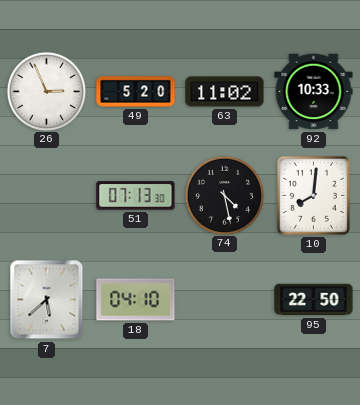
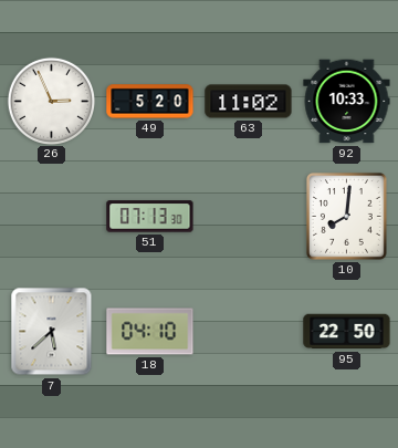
74: 4:28 -> none (224, 195)
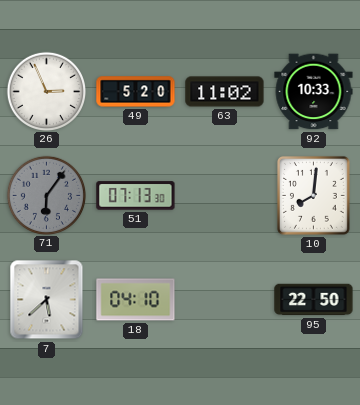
71: none -> 6:06 (46, 195)
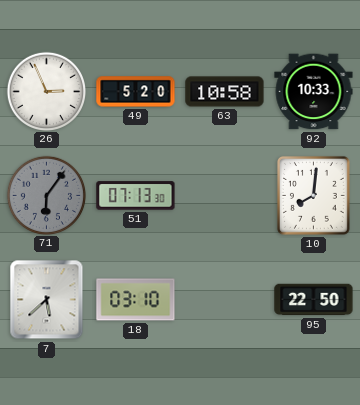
63: 11:02 -> 10:58 (225, 92)
18: 04:10 -> 03:10 (136, 300)
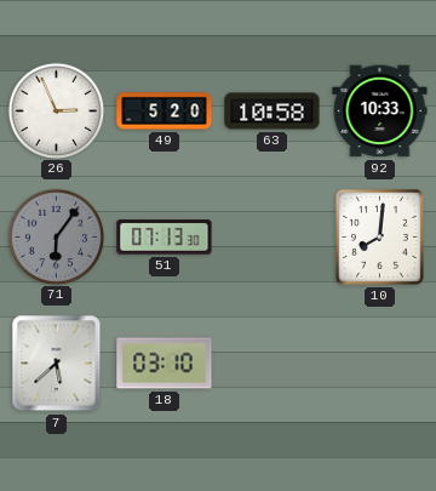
95: 22:50 -> none (314, 300)
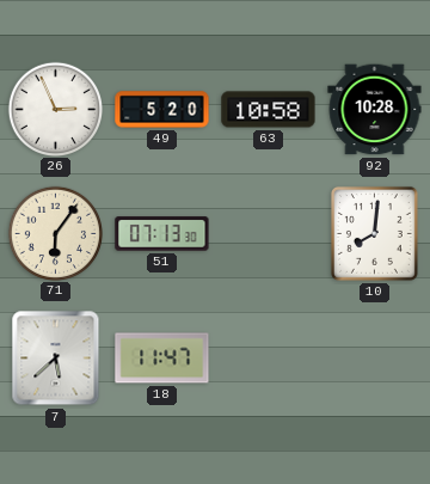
92: 10:33 -> 10:28 (375, 110)
71 dial: grey -> cream (55, 233)
18: 03:10 -> 11:47 (162, 359)
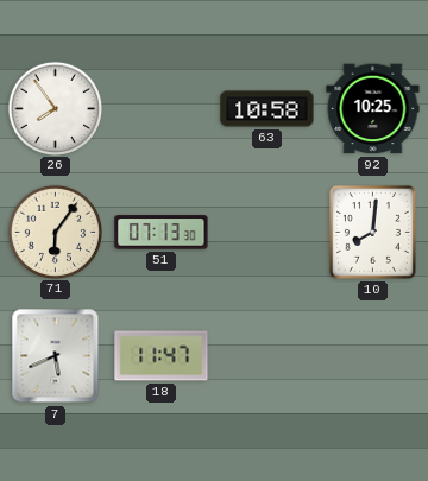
26: 2:56 -> 7:54 (55, 108)
49: 5:20 -> none (162, 110)
92: 10:28 -> 10:25 (373, 109)
7: 5:38 -> 5:41 (56, 356)
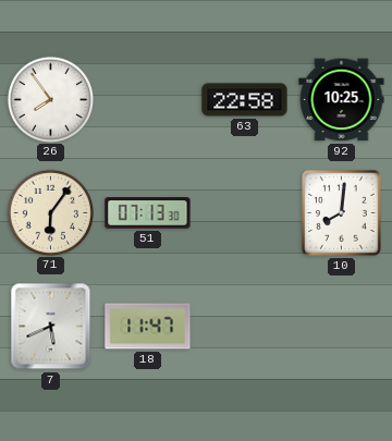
63: 10:58 -> 22:58 (245, 100)
